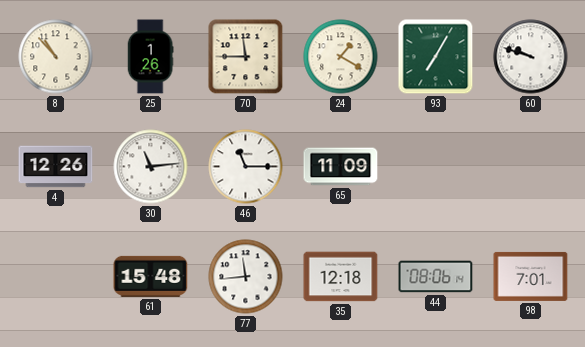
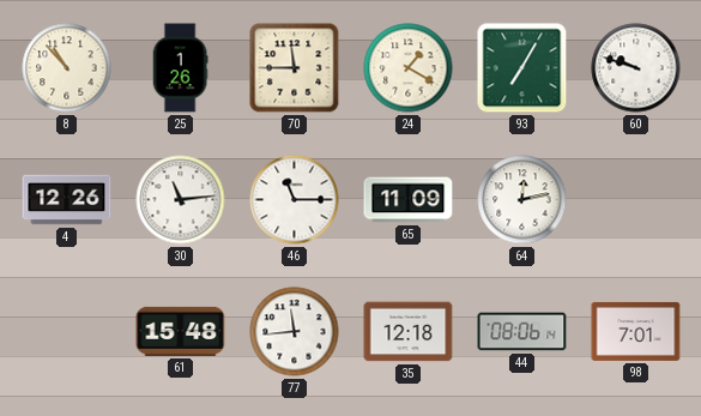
64: none -> 12:13 (522, 200)
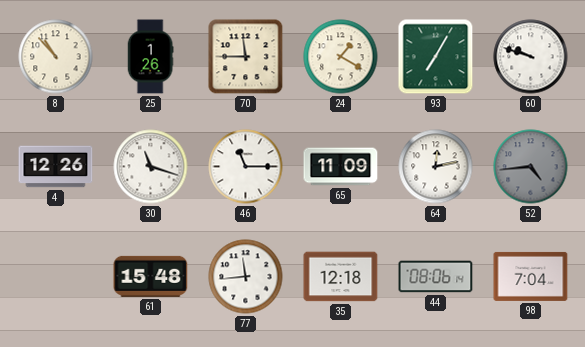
30: 11:14 -> 11:18 (151, 167)
52: none -> 4:44 (531, 167)
98: 7:01 -> 7:04 (531, 276)
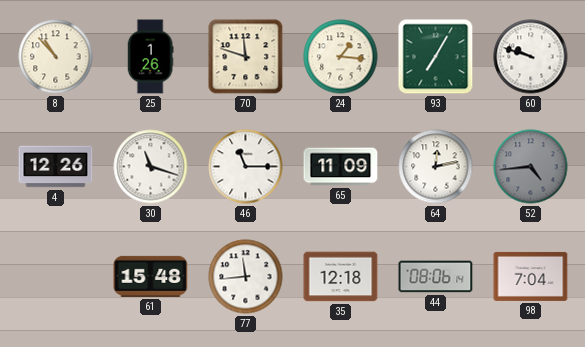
70: 11:45 -> 11:48 (246, 57)
24: 1:20 -> 1:16 (341, 57)
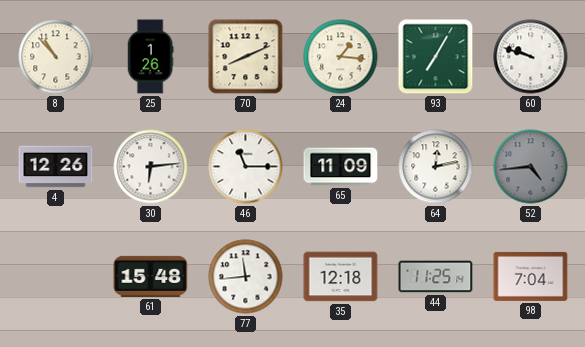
70: 11:48 -> 8:11 (246, 57)
30: 11:18 -> 6:14 (151, 167)
44: 08:06 -> 11:25 (436, 277)
